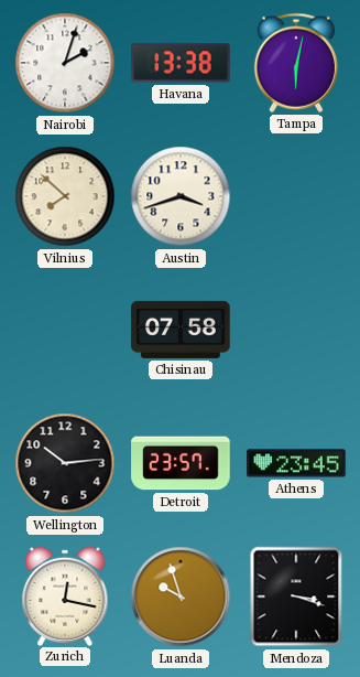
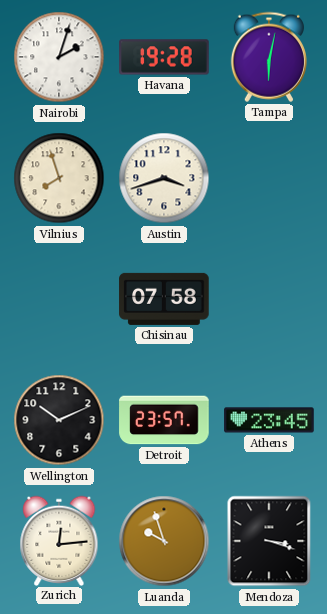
Havana: 13:38 -> 19:28 (164, 57)
Vilnius: 7:52 -> 7:57 (59, 178)
Wellington: 10:14 -> 10:11 (59, 420)
Zurich: 12:17 -> 12:14 (59, 540)
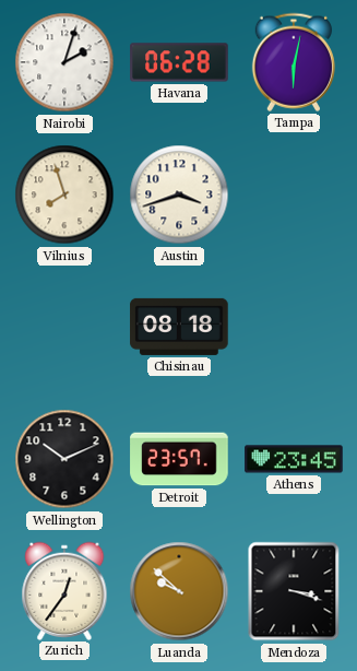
Havana: 19:28 -> 06:28 (179, 62)
Chisinau: 07:58 -> 08:18 (179, 327)
Zurich: 12:14 -> 12:36 (64, 590)
Luanda: 9:57 -> 9:52 (179, 591)
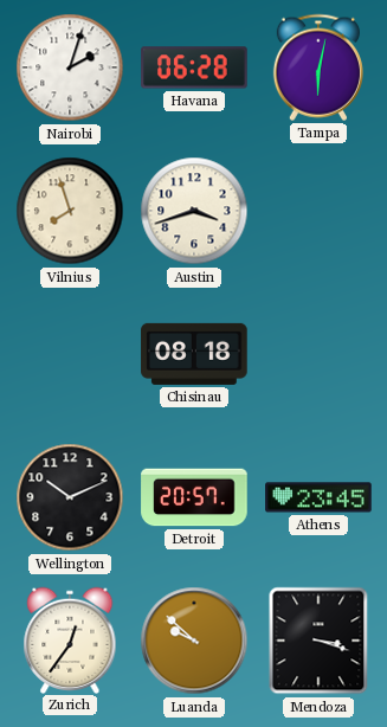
Detroit: 23:57 -> 20:57 (194, 497)
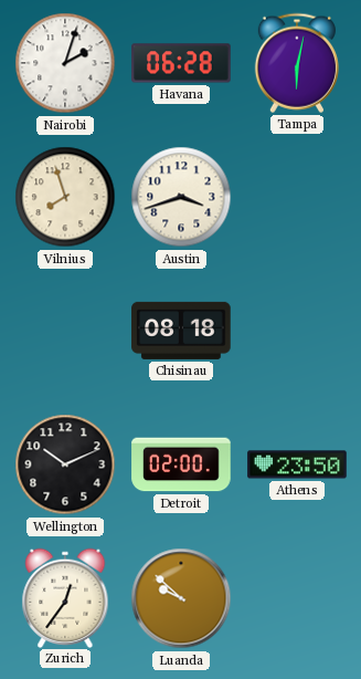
Detroit: 20:57 -> 02:00 (181, 464)
Athens: 23:45 -> 23:50 (297, 464)
Mendoza: 3:18 -> none (318, 641)
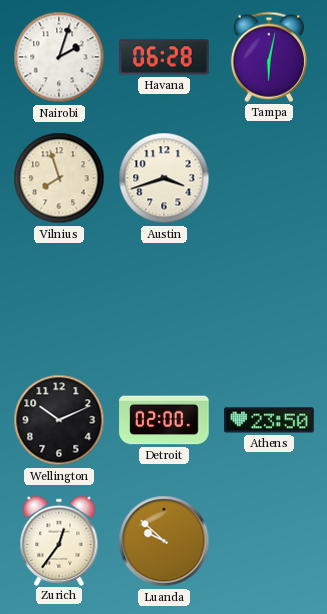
Chisinau: 08:18 -> none (181, 331)
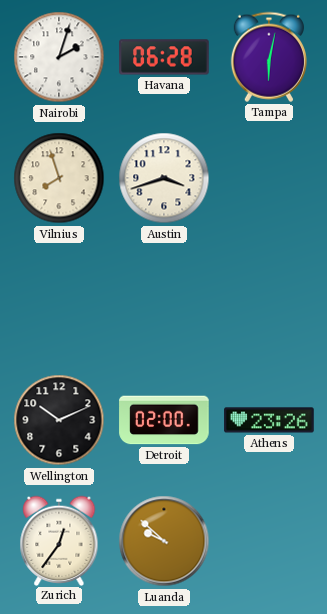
Athens: 23:50 -> 23:26 (269, 420)
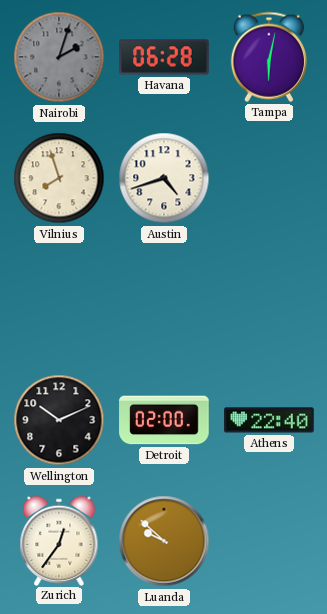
Nairobi dial: white -> grey (59, 57)
Austin: 3:42 -> 4:42 (164, 178)
Athens: 23:26 -> 22:40 (269, 420)
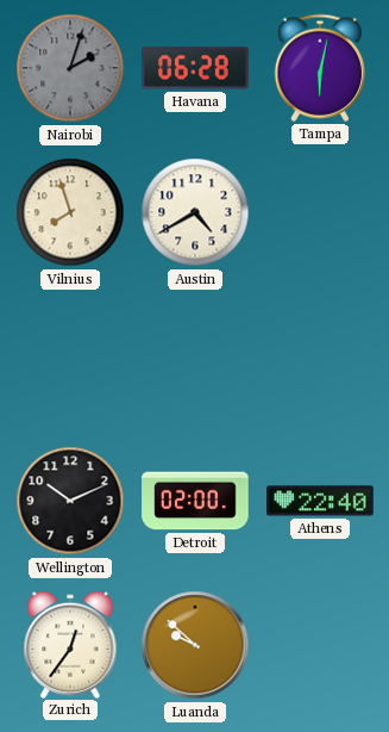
Austin: 4:42 -> 4:40 (195, 212)
